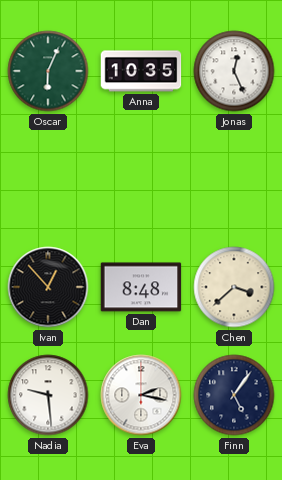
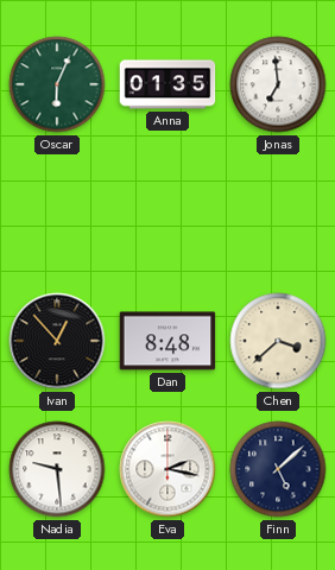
Anna: 10:35 -> 01:35 (167, 84)
Jonas: 12:26 -> 6:59 (278, 84)
Finn: 5:06 -> 5:08 (278, 469)
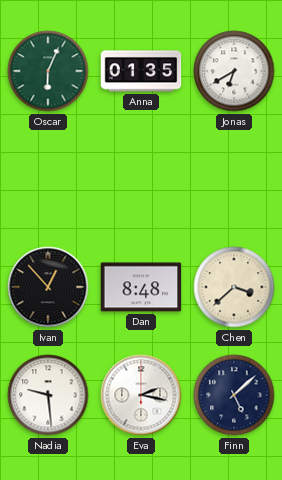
Jonas: 6:59 -> 6:40 (234, 71)
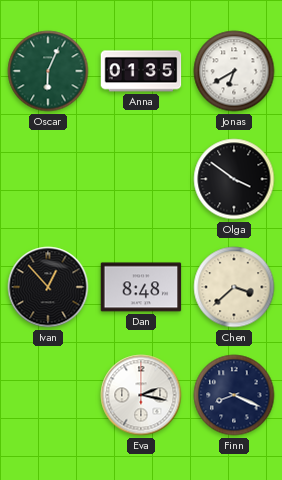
Olga: none -> 3:51 (234, 179)
Nadia: 9:29 -> none (48, 395)
Finn: 5:08 -> 8:19 (234, 395)
